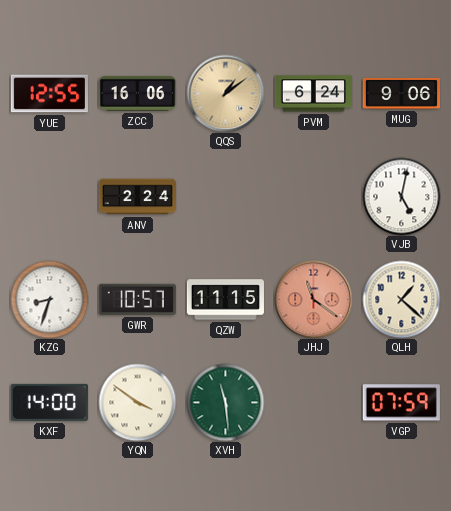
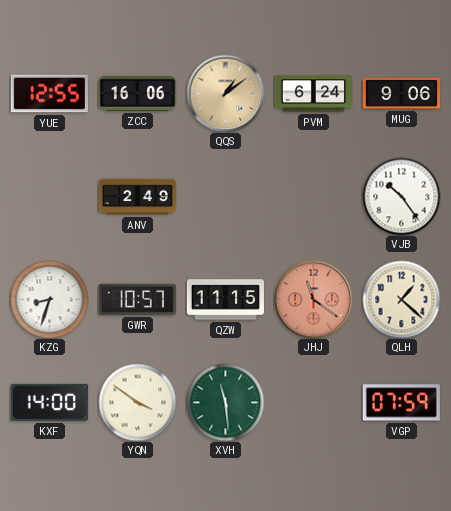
ANV: 2:24 -> 2:49 (137, 197)
VJB: 5:02 -> 10:24 (401, 196)
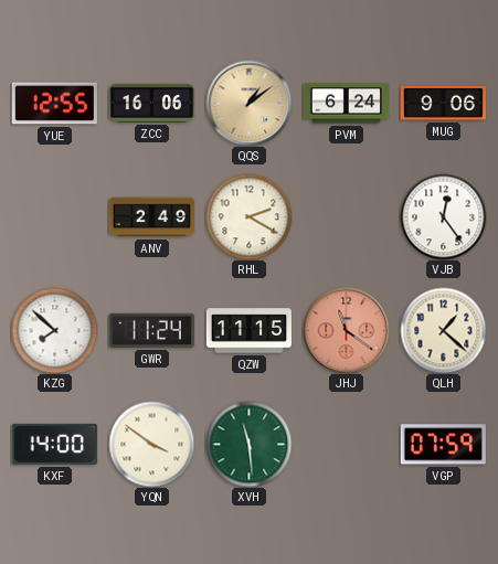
RHL: none -> 2:20 (248, 216)
VJB: 10:24 -> 12:24 (443, 216)
KZG: 8:33 -> 7:52 (54, 330)
GWR: 10:57 -> 11:24 (151, 330)
